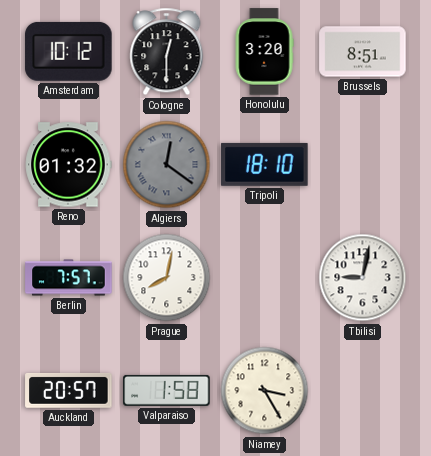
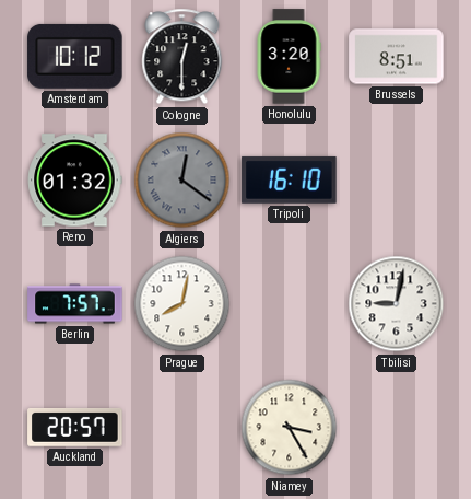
Tripoli: 18:10 -> 16:10 (290, 179)
Valparaiso: 1:58 -> none (167, 390)
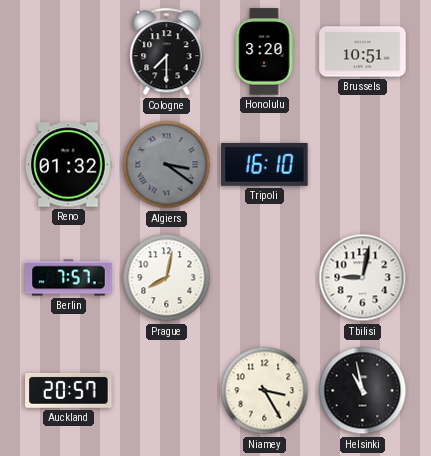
Amsterdam: 10:12 -> none (75, 56)
Cologne: 12:30 -> 7:30 (167, 52)
Brussels: 8:51 -> 10:51 (363, 52)
Algiers: 12:21 -> 3:21 (167, 165)
Helsinki: none -> 10:58 (363, 391)
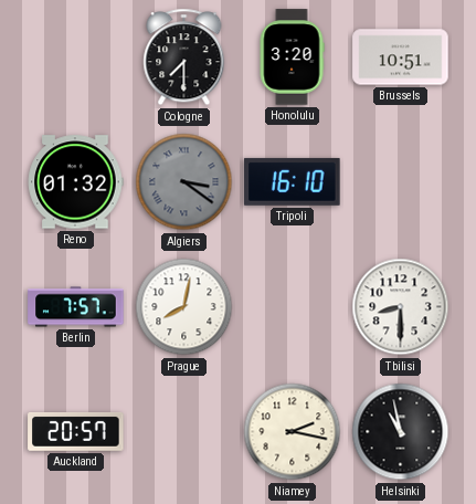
Tbilisi: 9:02 -> 8:30 (401, 307)
Niamey: 3:25 -> 2:17 (293, 432)
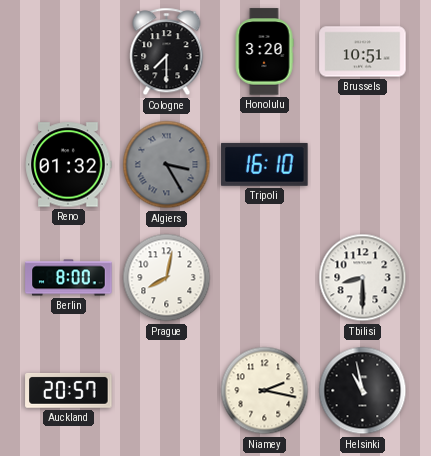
Algiers: 3:21 -> 3:25 (167, 165)
Berlin: 7:57 -> 8:00 (69, 278)
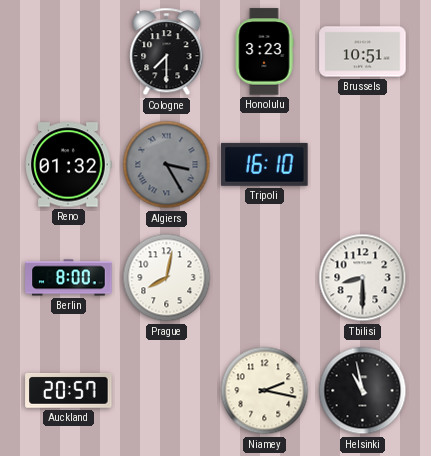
Honolulu: 3:20 -> 3:23 (264, 52)
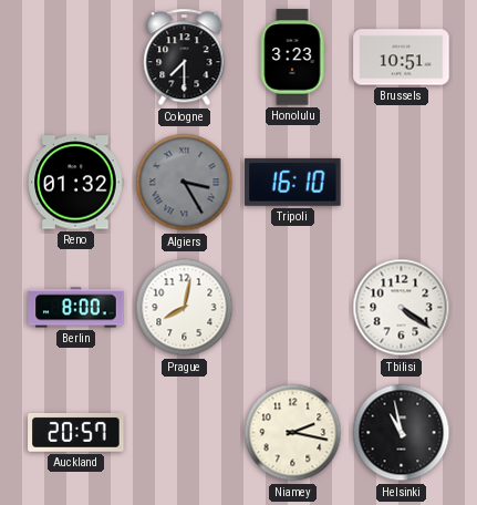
Tbilisi: 8:30 -> 4:21 (402, 308)
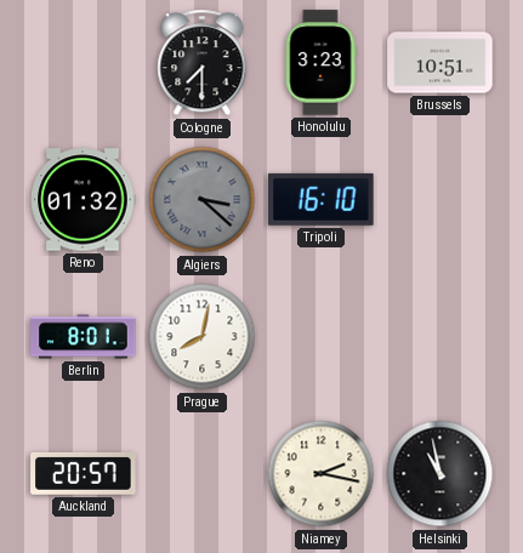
Algiers: 3:25 -> 3:22 (203, 200)
Berlin: 8:00 -> 8:01 (84, 337)
Tbilisi: 4:21 -> none (402, 308)
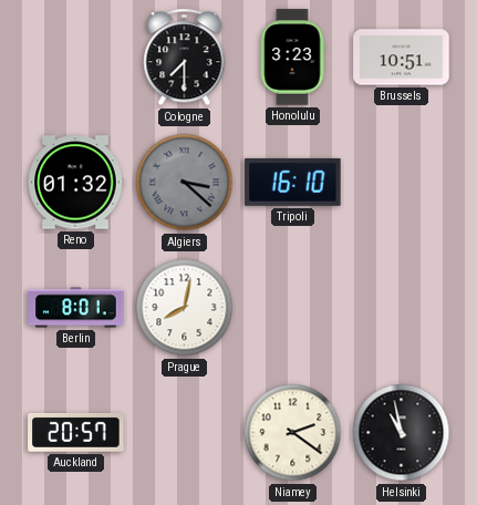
Niamey: 2:17 -> 2:21 (293, 433)
